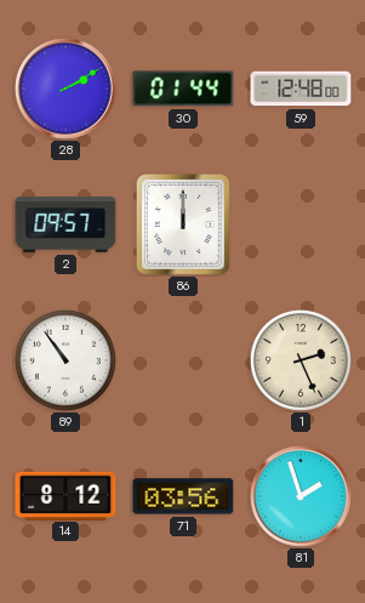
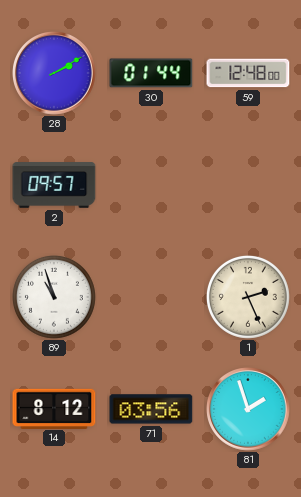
86: 12:00 -> none (183, 224)
89: 10:54 -> 10:57 (54, 297)
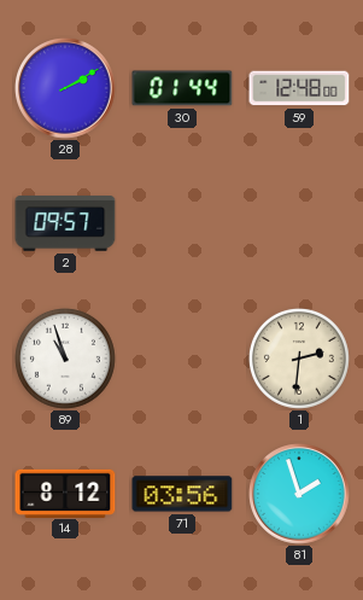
1: 2:26 -> 2:31 (299, 359)
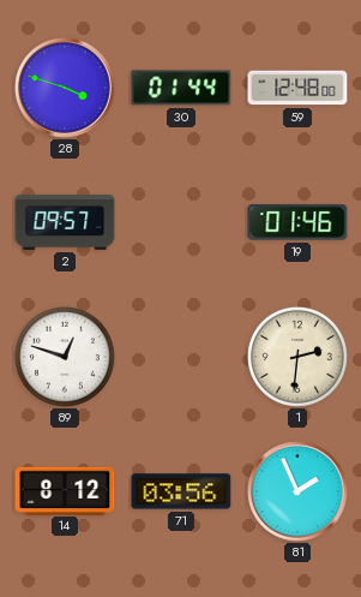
28: 2:10 -> 3:48 (65, 88)
19: none -> 01:46 (297, 222)
89: 10:57 -> 12:48 (65, 357)
81: 1:57 -> 1:56 (297, 491)
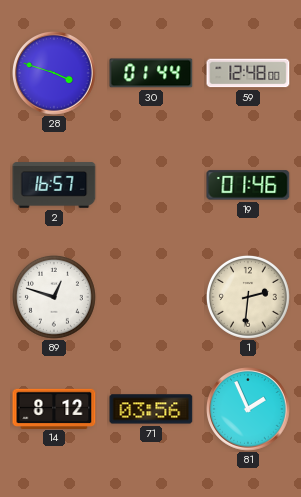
2: 09:57 -> 16:57 (54, 185)
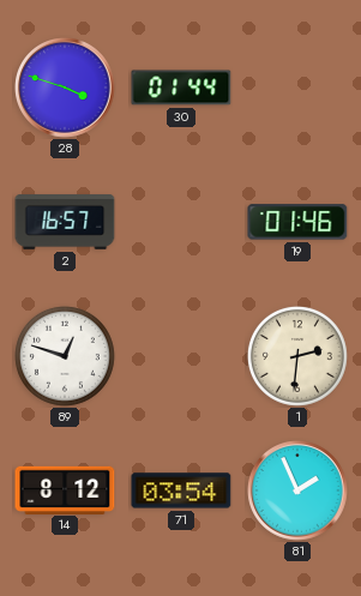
59: 12:48 -> none (248, 73)
71: 03:56 -> 03:54 (181, 490)
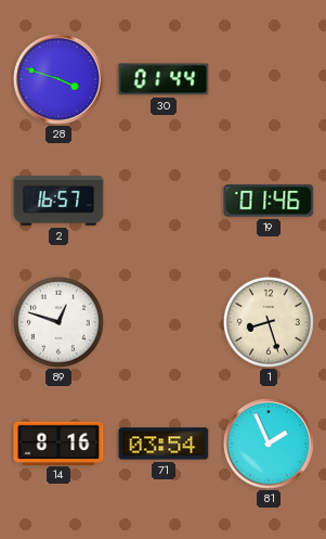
1: 2:31 -> 8:27 (269, 322)
14: 8:12 -> 8:16 (58, 442)
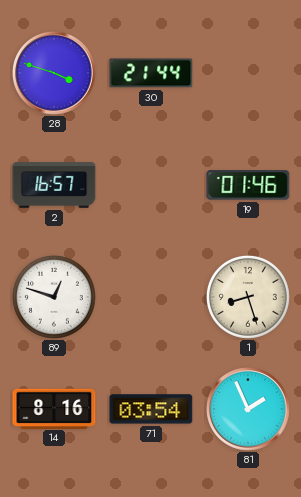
30: 01:44 -> 21:44 (151, 73)
